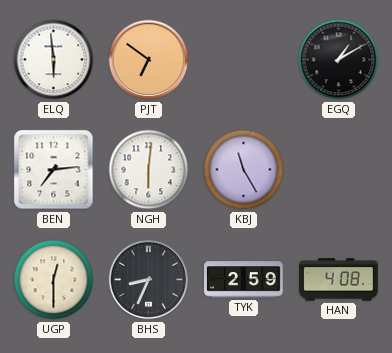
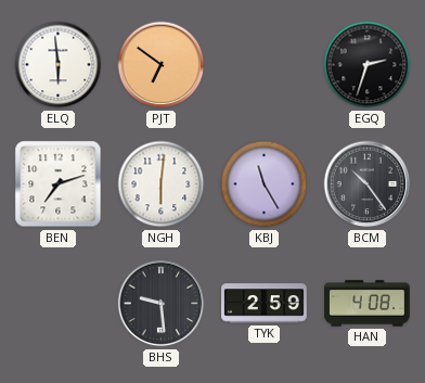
EGQ: 1:10 -> 2:33 (368, 65)
BEN: 7:14 -> 7:12 (59, 184)
BCM: none -> 10:24 (368, 184)
UGP: 12:30 -> none (54, 280)
BHS: 8:34 -> 9:29 (162, 304)
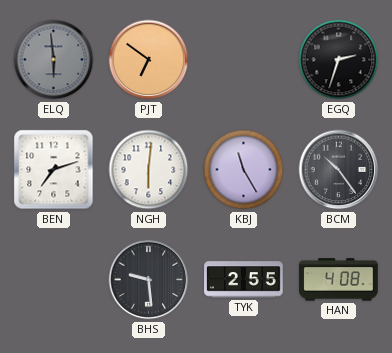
ELQ dial: white -> grey (54, 60)
TYK: 2:59 -> 2:55 (244, 280)
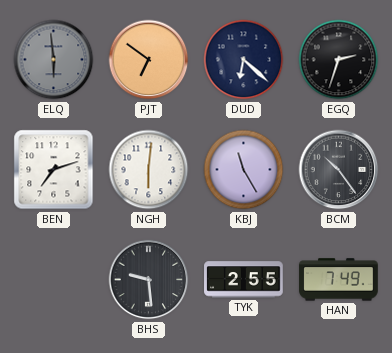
DUD: none -> 6:22 (244, 60)
HAN: 4:08 -> 7:49 (339, 280)
